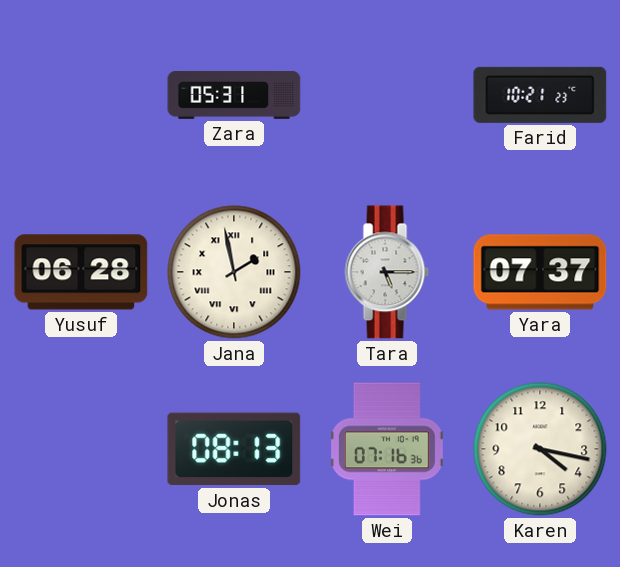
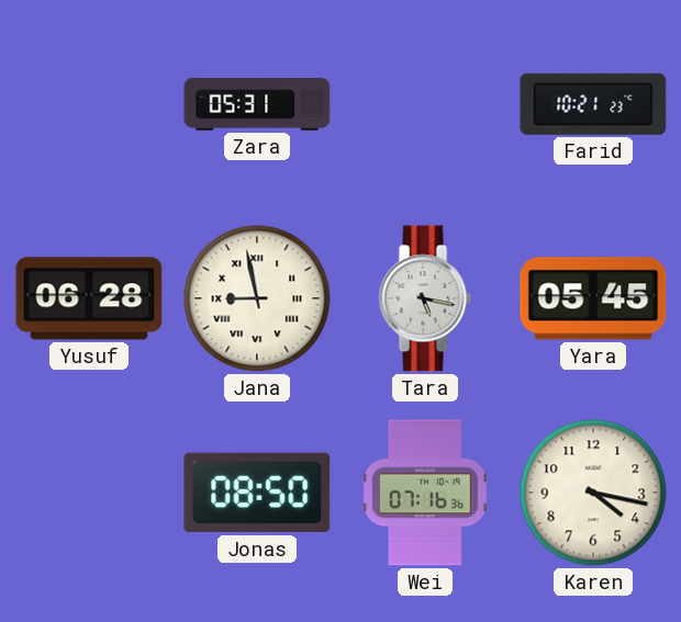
Jana: 1:58 -> 8:58 (257, 298)
Tara: 5:15 -> 5:17 (425, 298)
Yara: 07:37 -> 05:45 (593, 298)
Jonas: 08:13 -> 08:50 (257, 493)
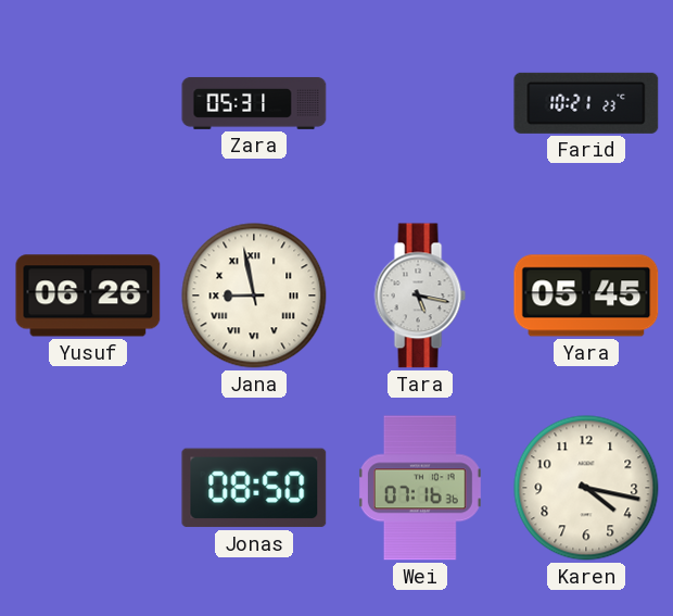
Yusuf: 06:28 -> 06:26 (88, 296)
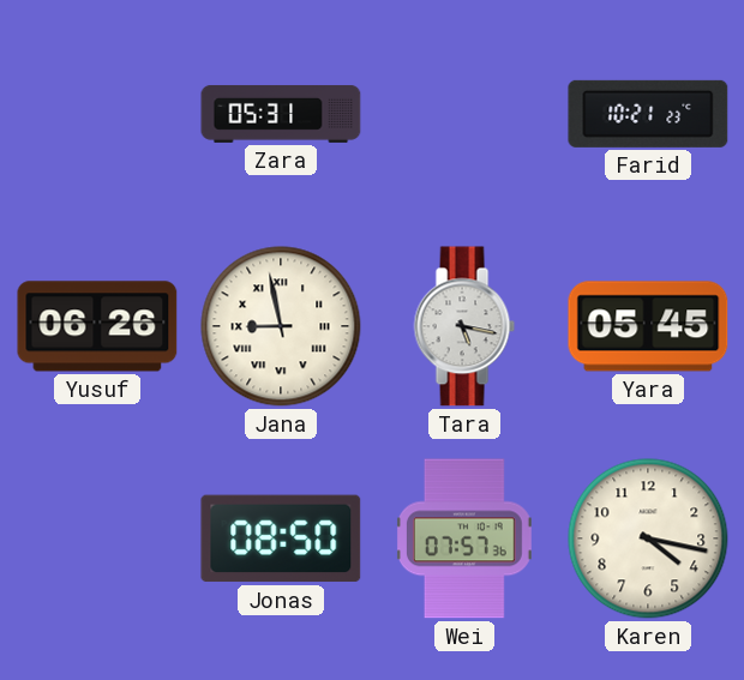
Wei: 07:16 -> 07:57 (464, 538)
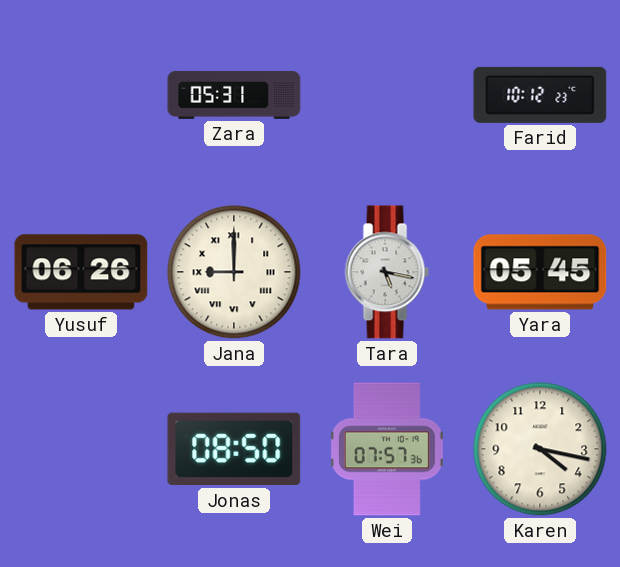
Farid: 10:21 -> 10:12 (540, 95)
Jana: 8:58 -> 9:00 (234, 272)
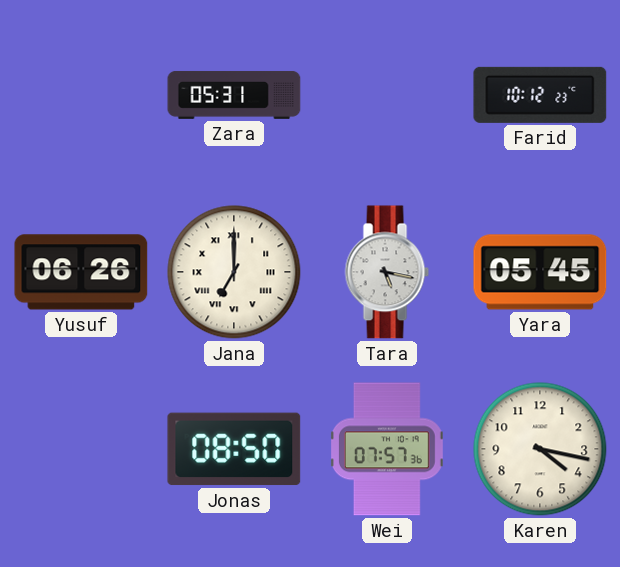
Jana: 9:00 -> 7:00 (234, 272)
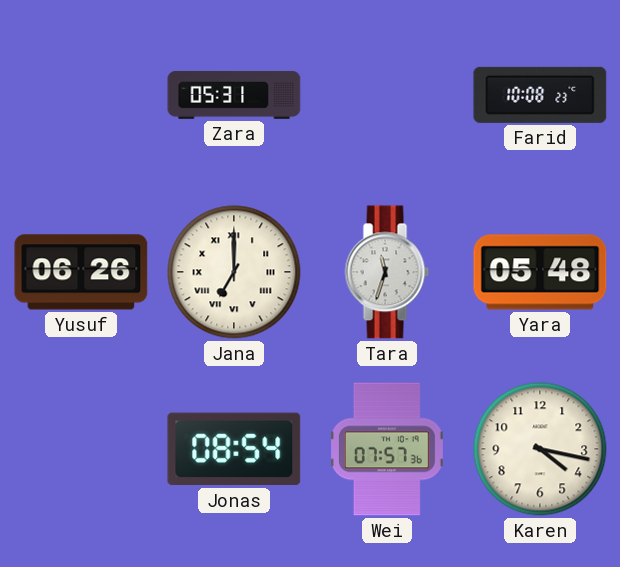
Farid: 10:12 -> 10:08 (540, 95)
Tara: 5:17 -> 11:33 (387, 272)
Yara: 05:45 -> 05:48 (540, 272)
Jonas: 08:50 -> 08:54 (234, 449)
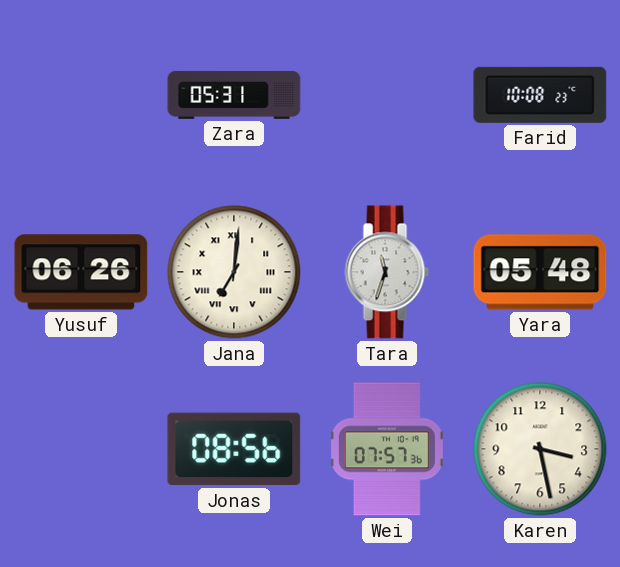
Jana: 7:00 -> 7:01 (234, 272)
Jonas: 08:54 -> 08:56 (234, 449)
Karen: 4:17 -> 3:28 (540, 449)
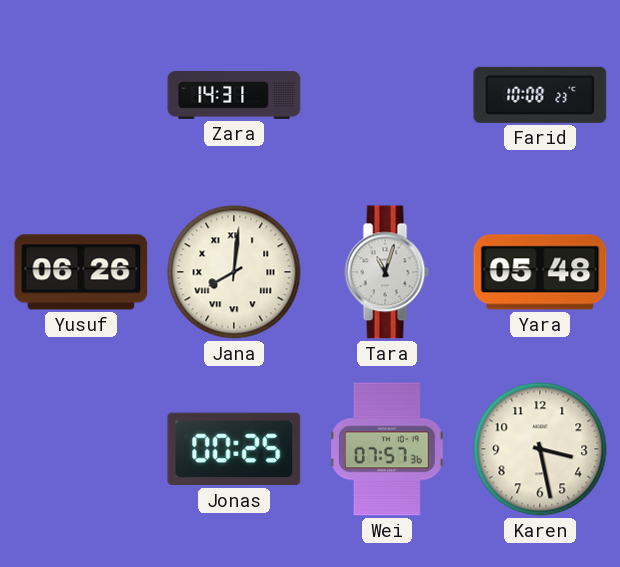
Zara: 05:31 -> 14:31 (234, 95)
Jana: 7:01 -> 8:01 (234, 272)
Tara: 11:33 -> 11:03 (387, 272)
Jonas: 08:56 -> 00:25 (234, 449)
